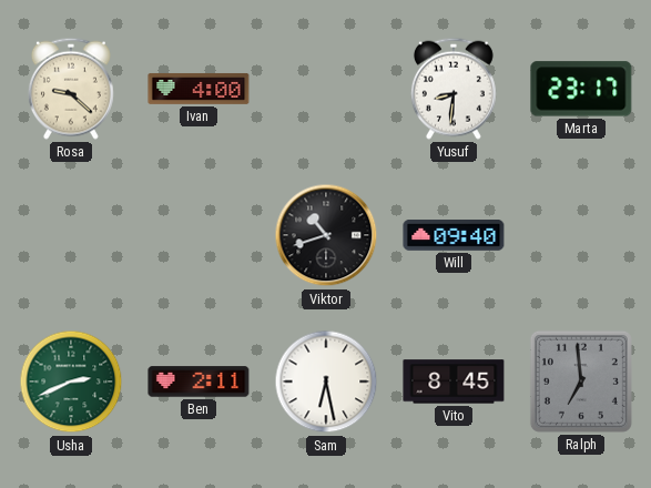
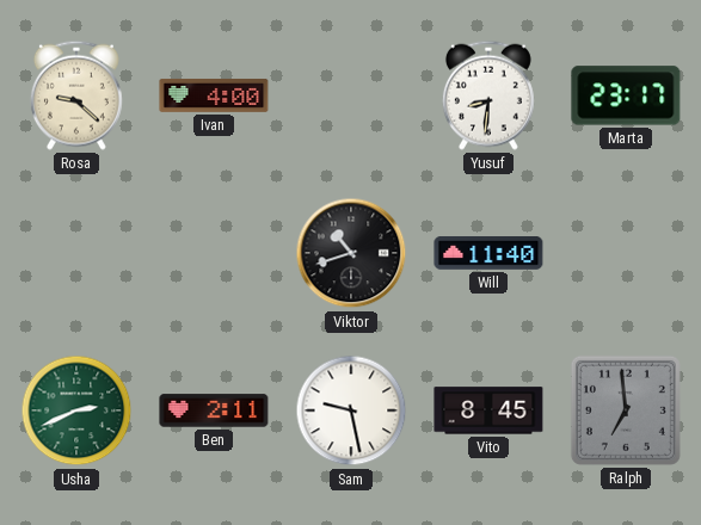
Will: 09:40 -> 11:40 (488, 254)
Sam: 6:28 -> 9:28 (351, 410)
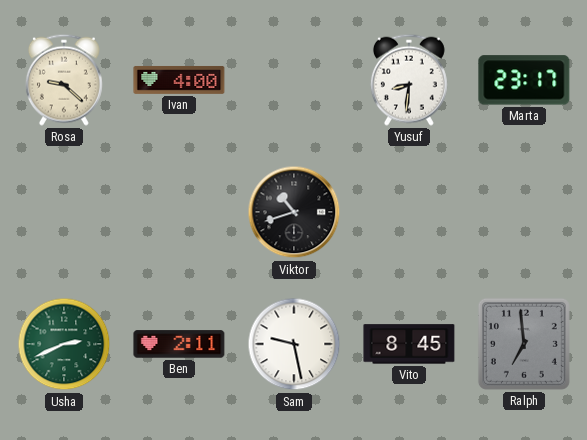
Will: 11:40 -> none (488, 254)
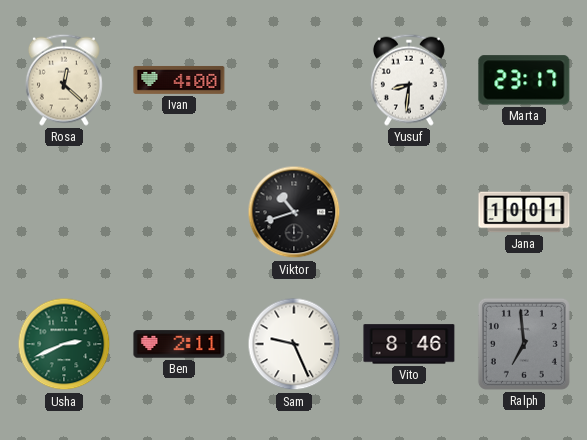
Rosa: 9:22 -> 12:22 (64, 80)
Jana: none -> 10:01 (524, 212)
Sam: 9:28 -> 9:26 (294, 344)
Vito: 8:45 -> 8:46 (409, 344)
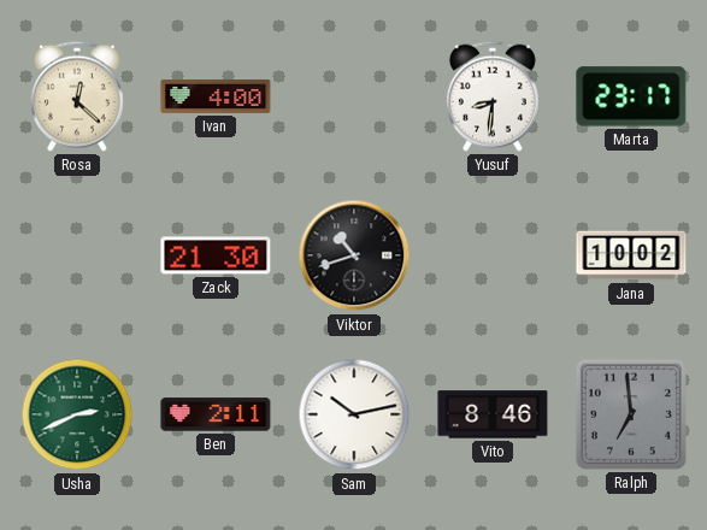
Zack: none -> 21:30 (216, 255)
Jana: 10:01 -> 10:02 (631, 255)
Sam: 9:26 -> 10:13 (354, 414)
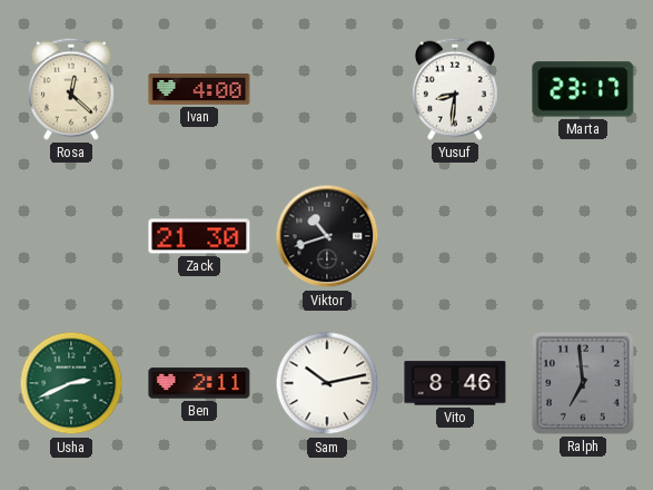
Jana: 10:02 -> none (631, 255)
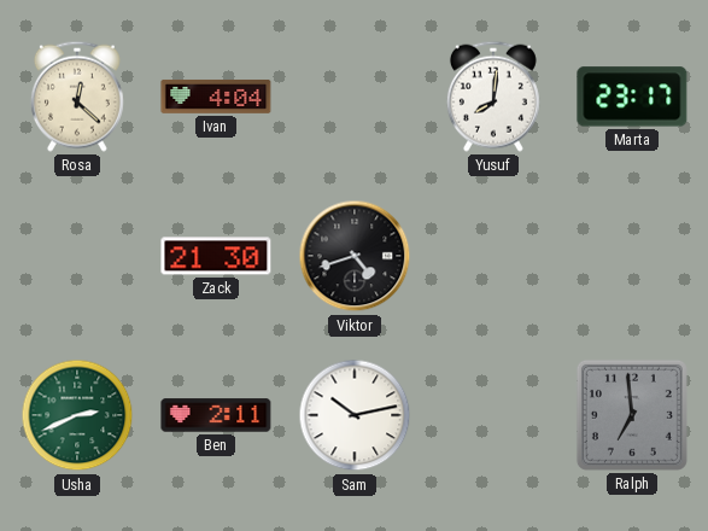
Ivan: 4:00 -> 4:04 (216, 97)
Yusuf: 8:31 -> 8:01 (493, 97)
Viktor: 10:42 -> 4:42 (355, 256)
Vito: 8:46 -> none (455, 383)
